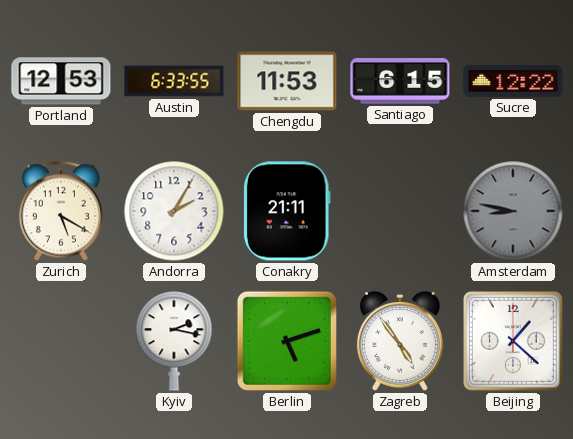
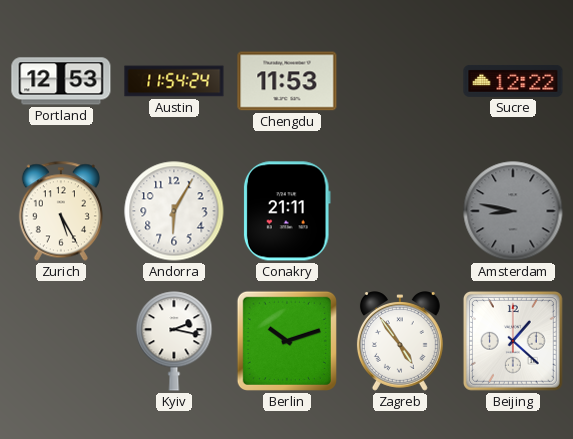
Austin: 6:33 -> 11:54 (174, 81)
Santiago: 6:15 -> none (400, 81)
Zurich: 5:20 -> 5:25 (61, 211)
Andorra: 2:05 -> 6:05 (174, 211)
Berlin: 5:12 -> 10:12 (287, 341)
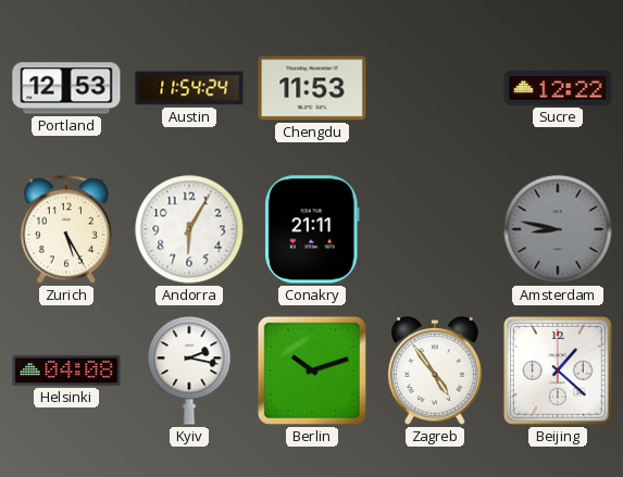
Helsinki: none -> 04:08 (66, 371)
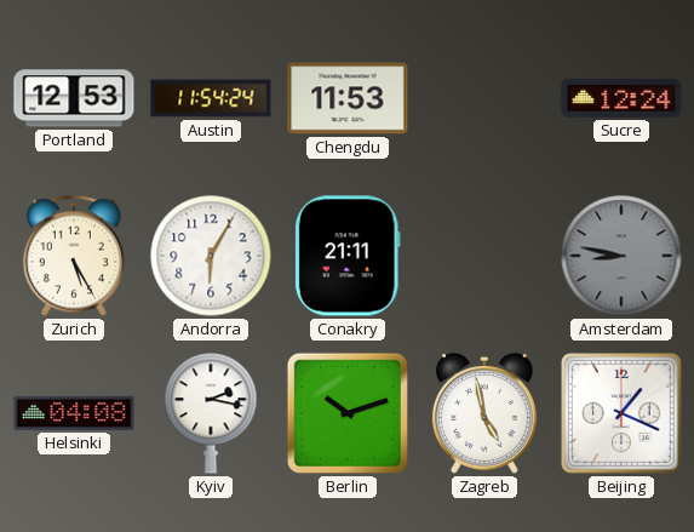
Sucre: 12:22 -> 12:24 (621, 98)
Zagreb: 4:54 -> 4:58 (484, 413)
Beijing: 1:22 -> 1:19 (621, 413)
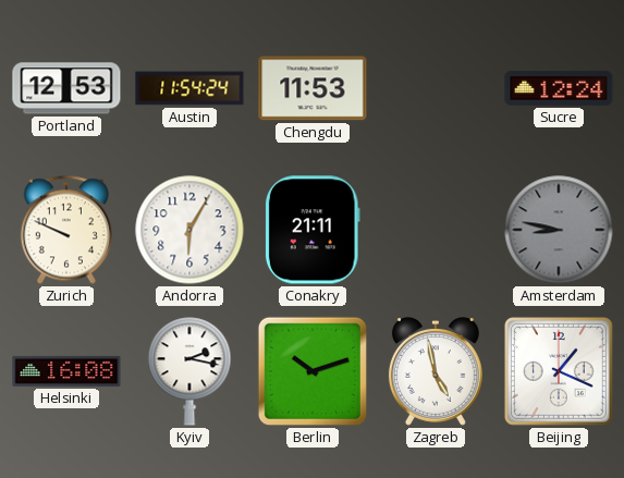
Zurich: 5:25 -> 9:49 (66, 230)
Helsinki: 04:08 -> 16:08 (66, 371)
